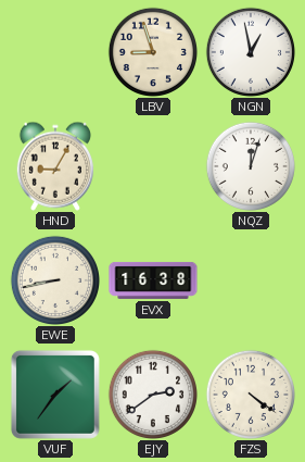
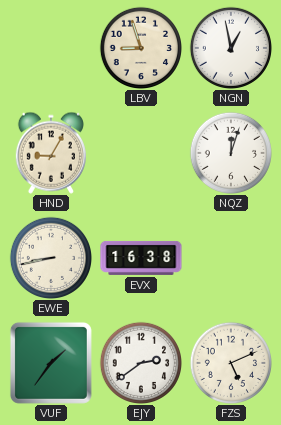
FZS: 4:21 -> 5:11 (230, 362)
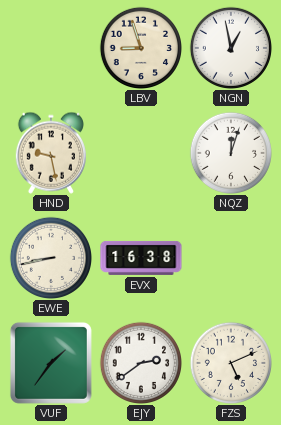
HND: 9:05 -> 9:28 (51, 153)
